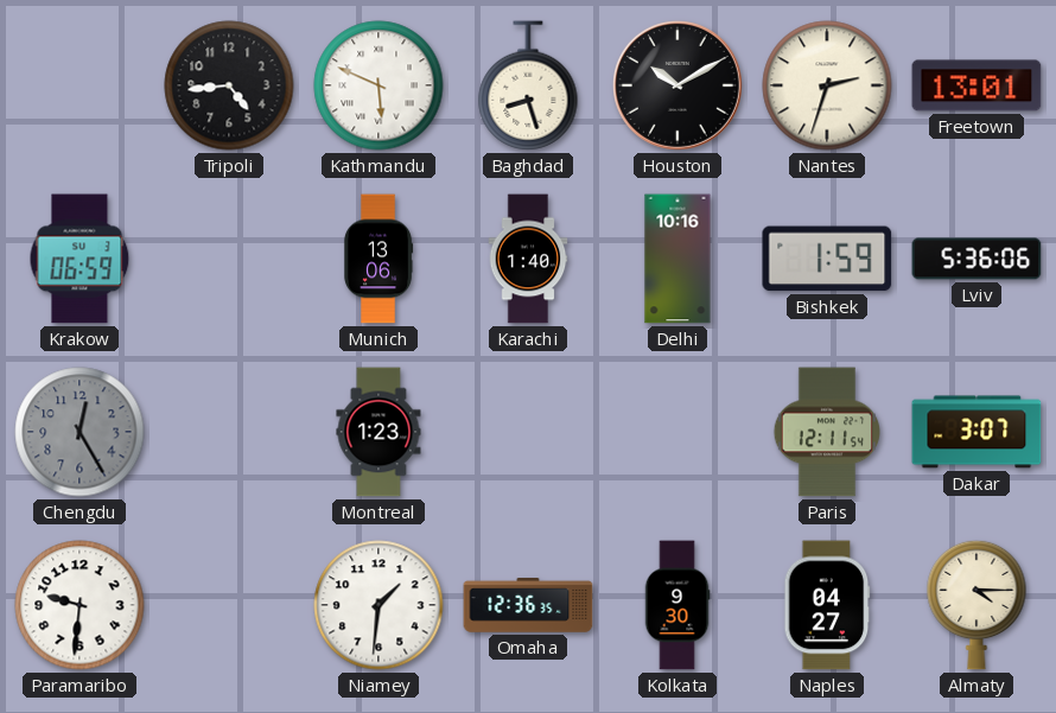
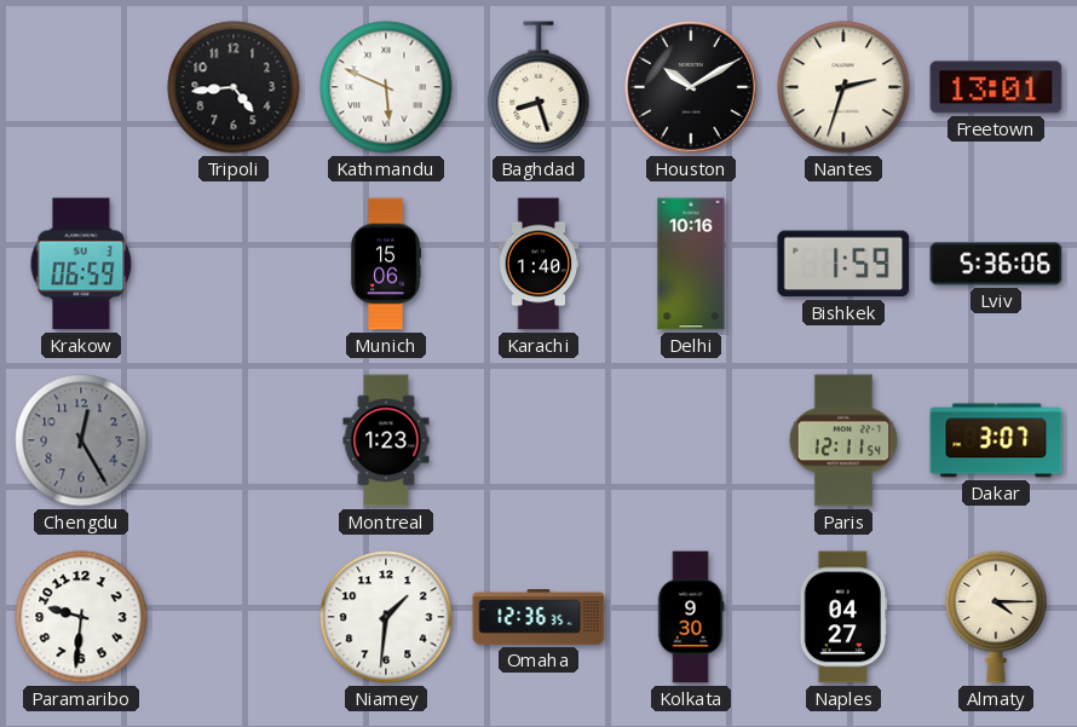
Munich: 13:06 -> 15:06 (386, 264)
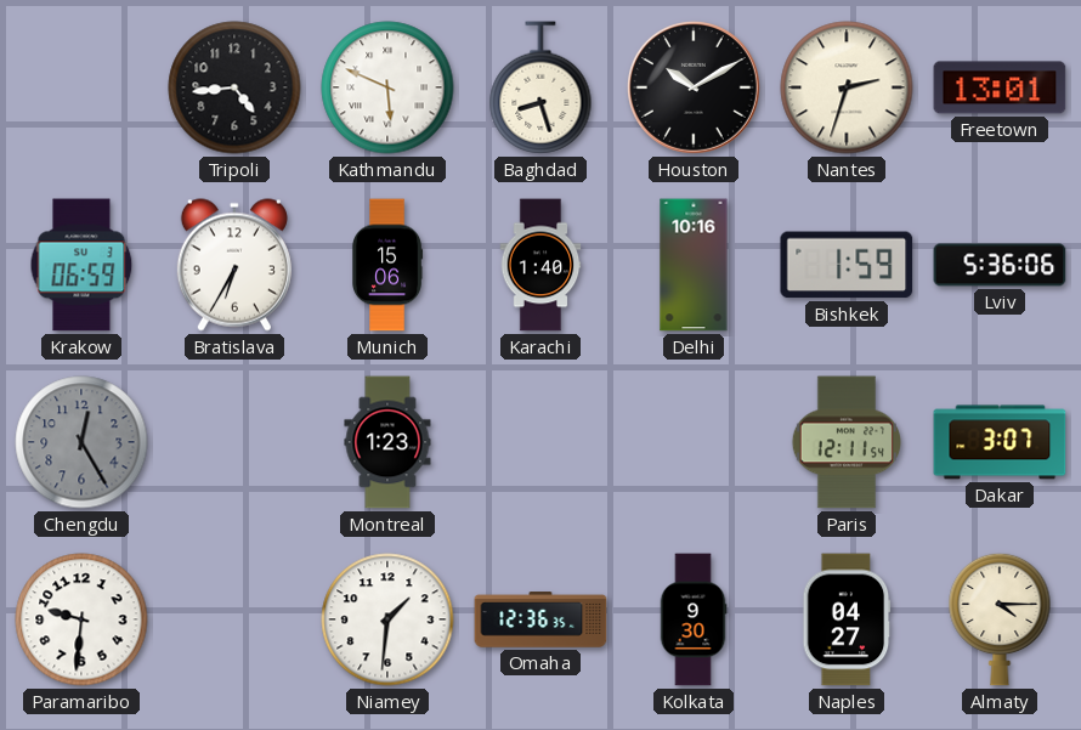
Bratislava: none -> 6:35 (234, 265)
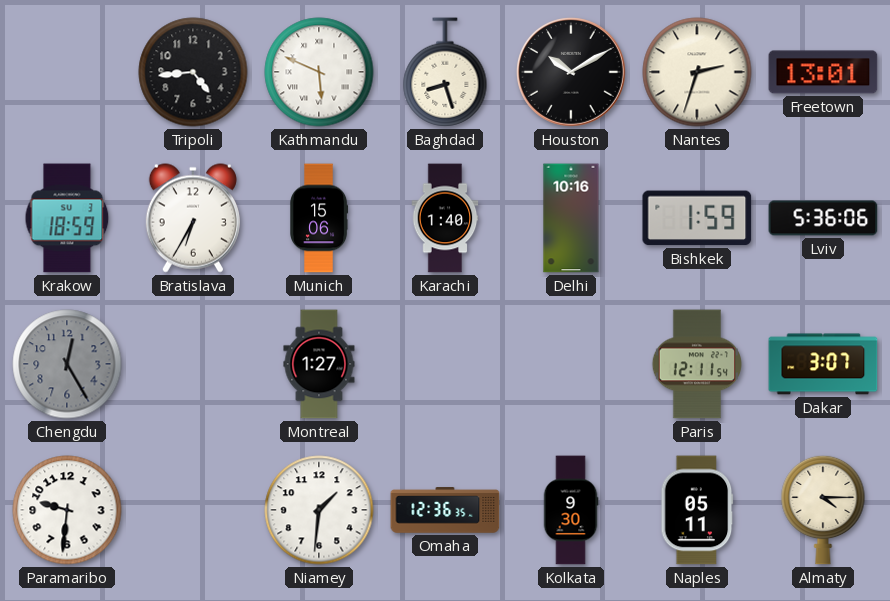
Krakow: 06:59 -> 18:59 (67, 218)
Montreal: 1:23 -> 1:27 (319, 364)
Naples: 04:27 -> 05:11 (697, 510)
